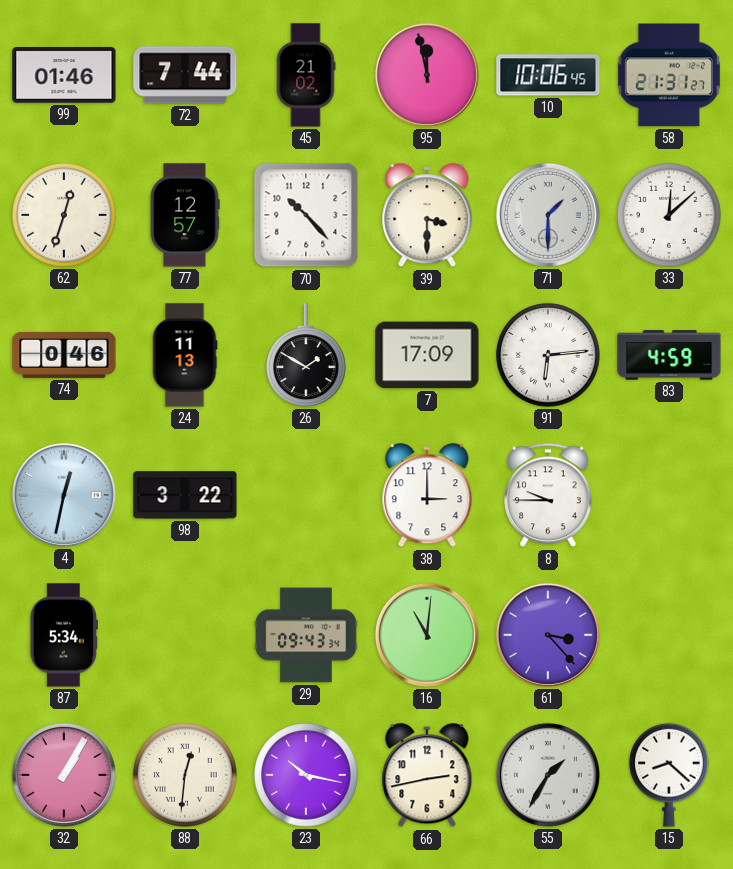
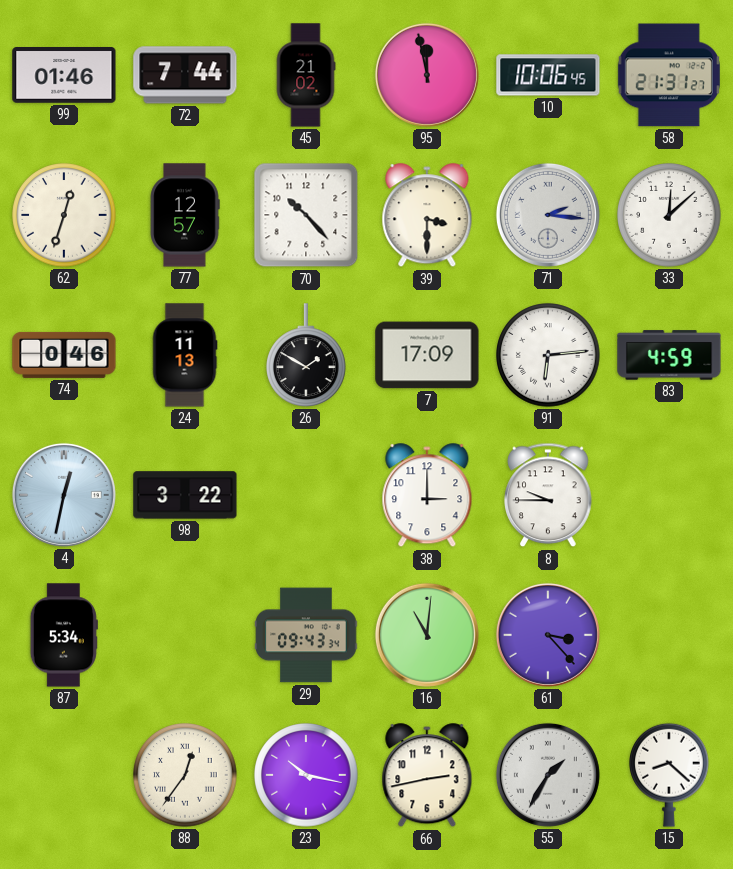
71: 1:30 -> 2:16 (548, 215)
32: 1:05 -> none (64, 775)
88: 12:31 -> 12:36 (185, 775)
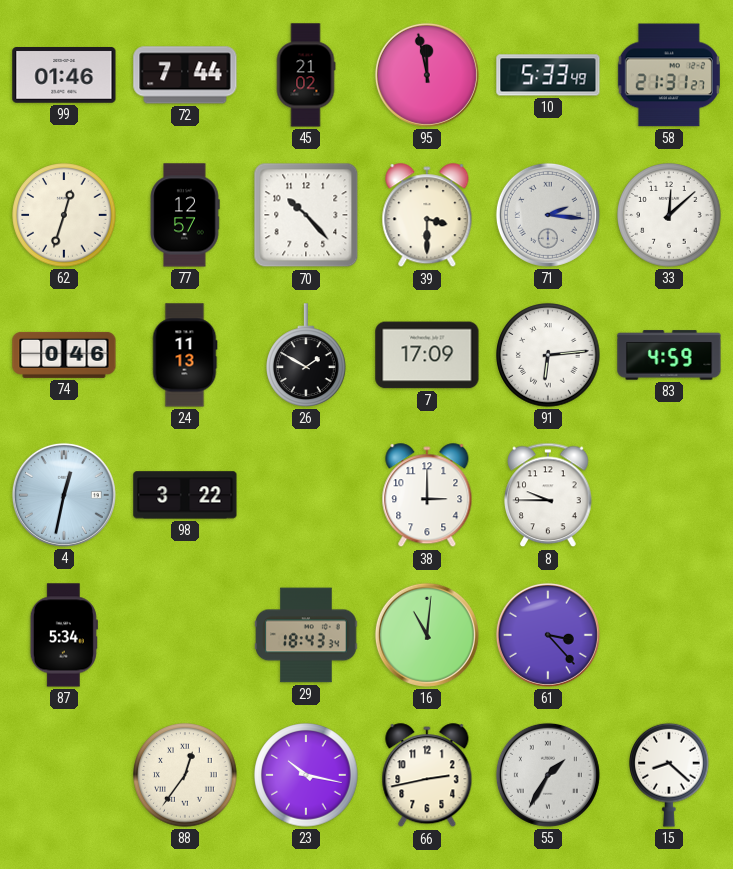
10: 10:06 -> 5:33 (548, 75)
29: 09:43 -> 18:43 (306, 635)
